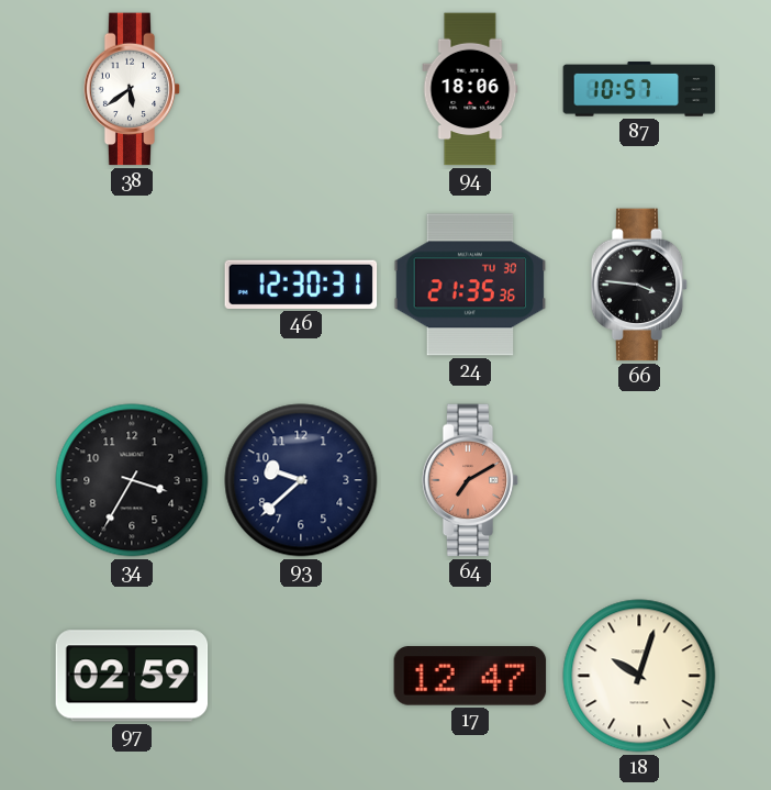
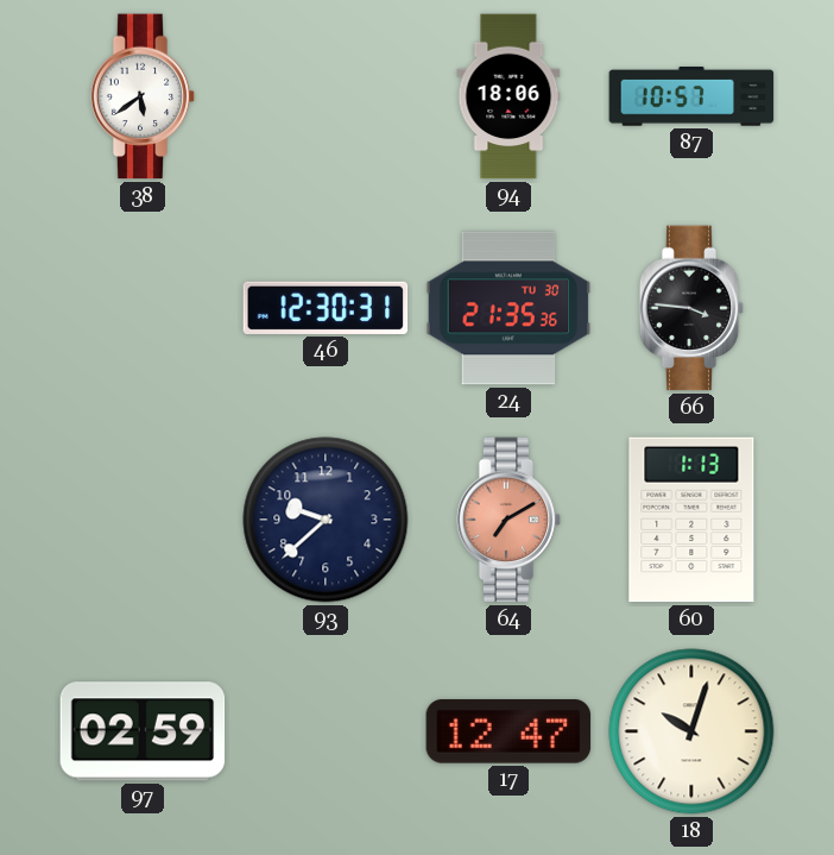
34: 3:35 -> none (132, 480)
60: none -> 1:13 (691, 520)
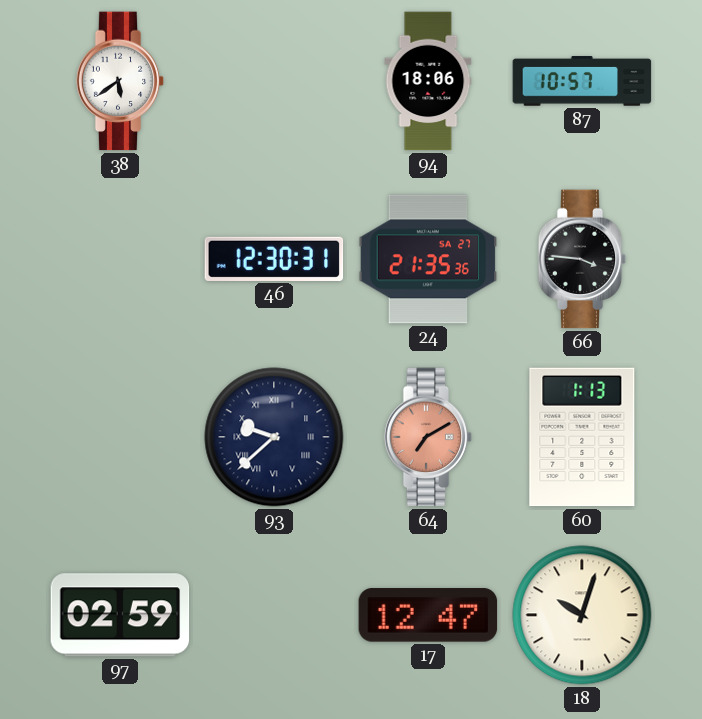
24 date: TU 30 -> SA 27 (428, 259)
93 numerals: Arabic -> Roman (274, 437)
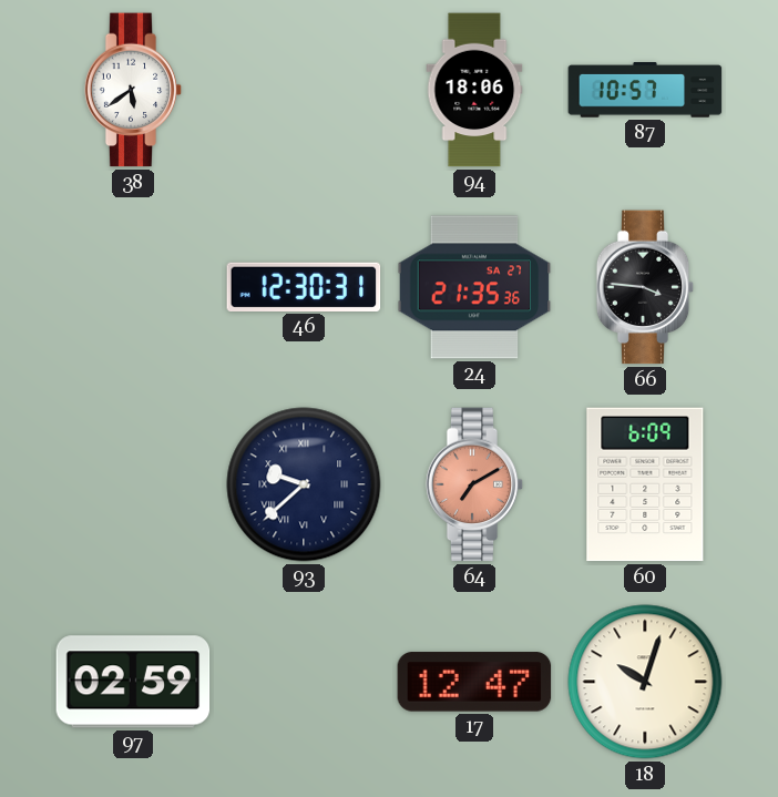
60: 1:13 -> 6:09 (645, 484)
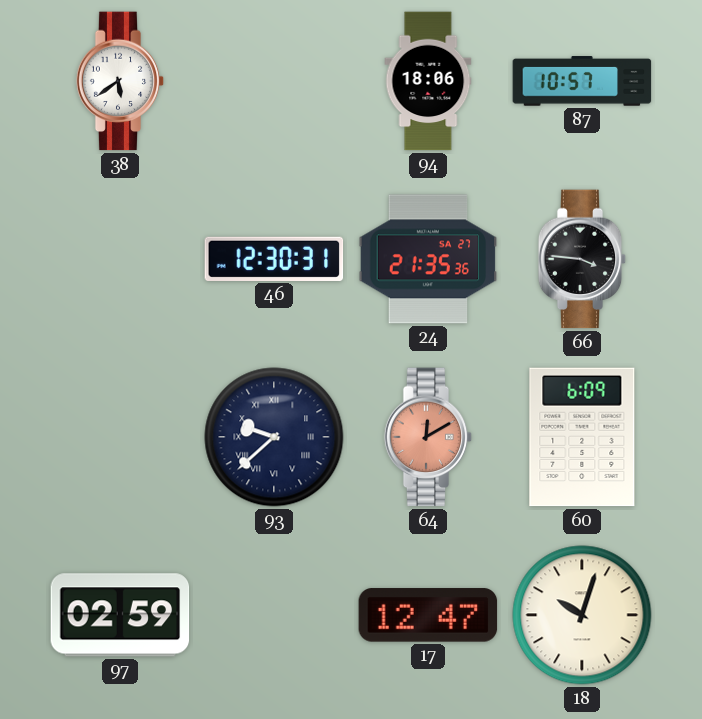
64: 7:10 -> 12:10 (428, 437)
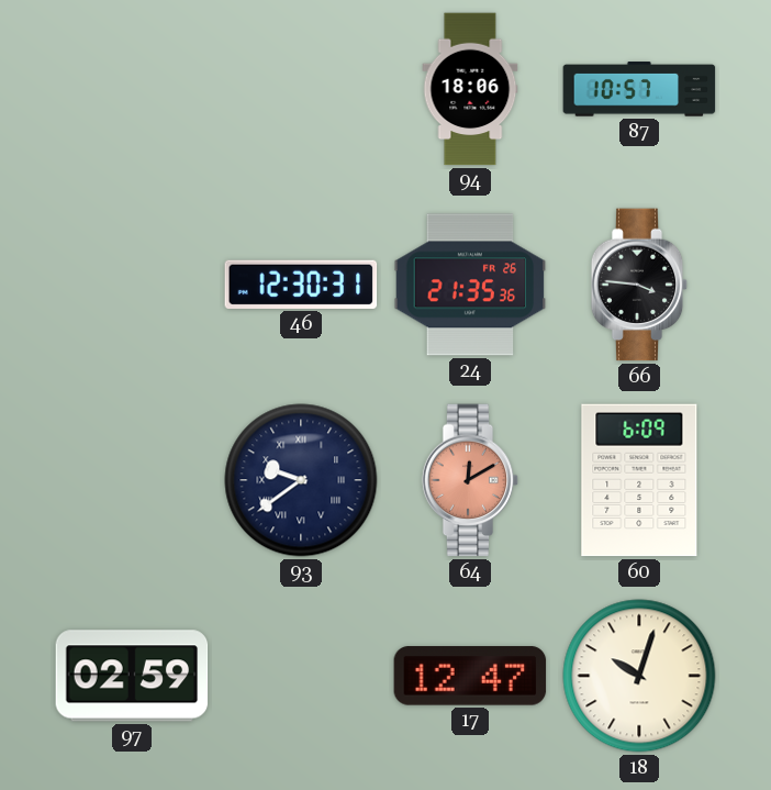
38: 5:39 -> none (120, 81)
24 date: SA 27 -> FR 26 (470, 285)
93: 9:38 -> 9:39 (301, 480)
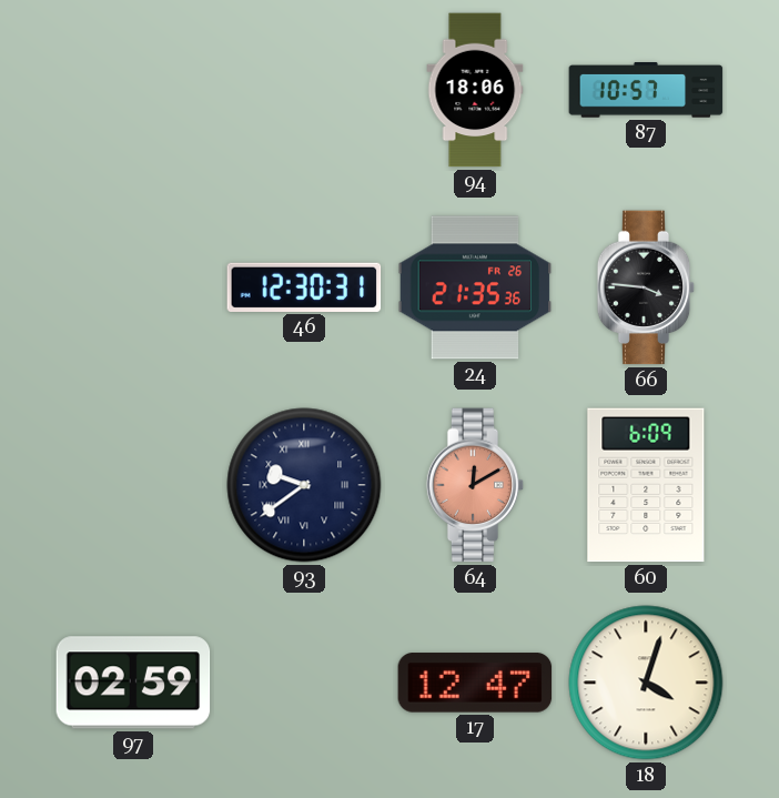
18: 10:03 -> 4:03 (646, 683)
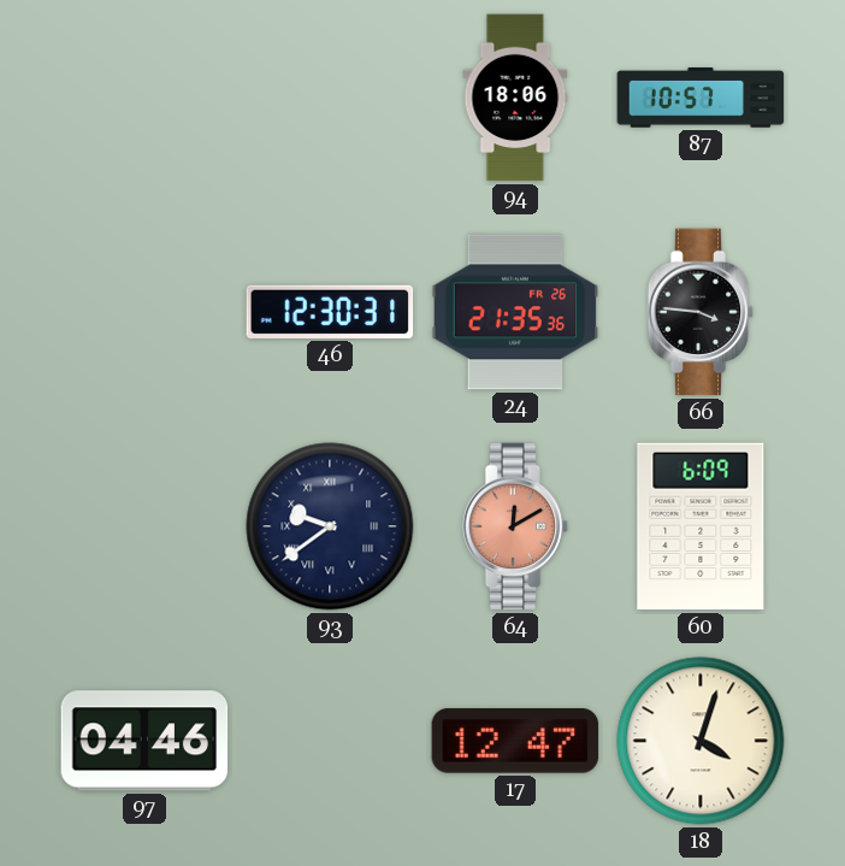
97: 02:59 -> 04:46 (144, 741)
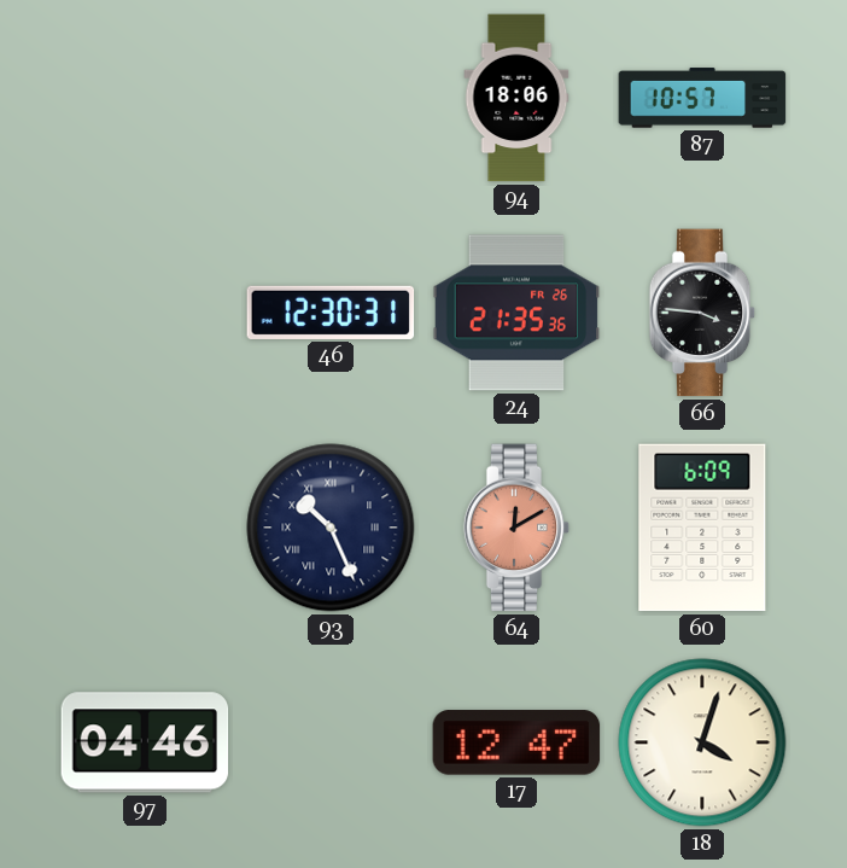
93: 9:39 -> 10:26 (331, 528)
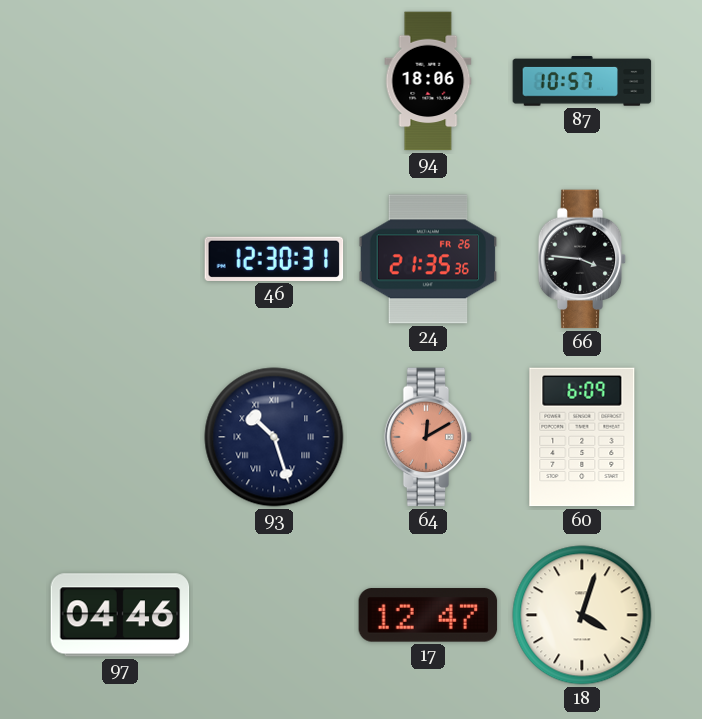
93: 10:26 -> 10:27 (274, 437)
